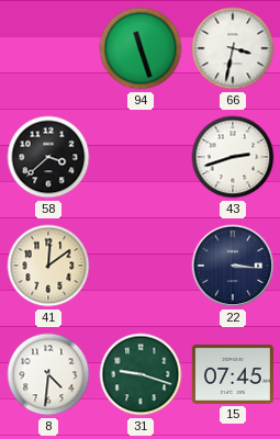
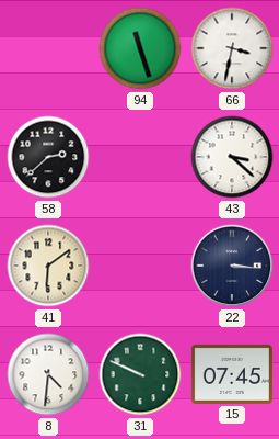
58: 3:38 -> 2:38 (48, 157)
43: 2:42 -> 3:22 (232, 157)
41: 12:09 -> 6:09 (48, 266)
31: 9:18 -> 9:49 (140, 374)
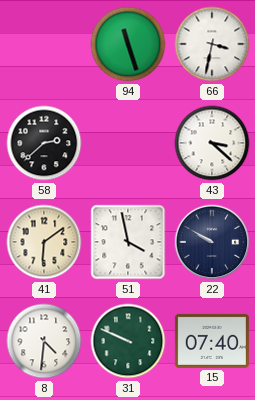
51: none -> 3:58 (128, 242)
22: 3:16 -> 9:50 (212, 242)
15: 07:45 -> 07:40 (212, 341)
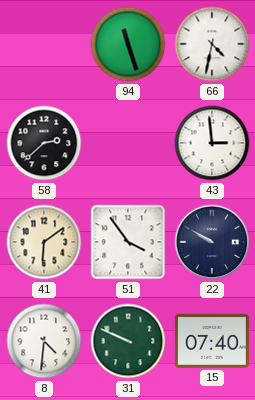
66: 3:32 -> 4:32 (212, 44)
43: 3:22 -> 2:59 (212, 143)
51: 3:58 -> 3:54 (128, 242)
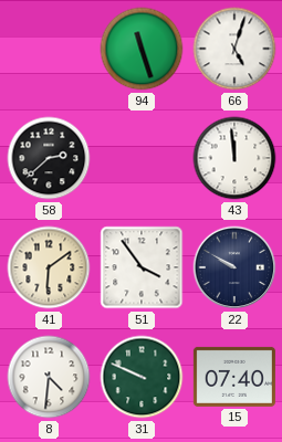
66: 4:32 -> 5:03 (234, 49)
43: 2:59 -> 11:59 (234, 158)
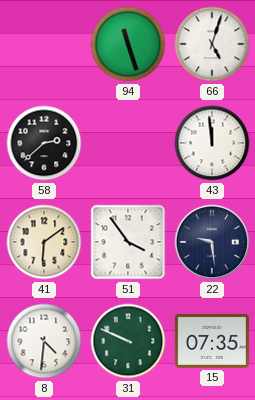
22: 9:50 -> 9:29 (212, 242)
15: 07:40 -> 07:35 (212, 341)
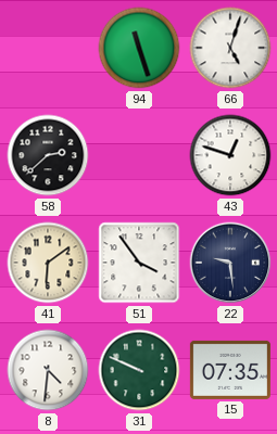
43: 11:59 -> 12:48 (230, 155)
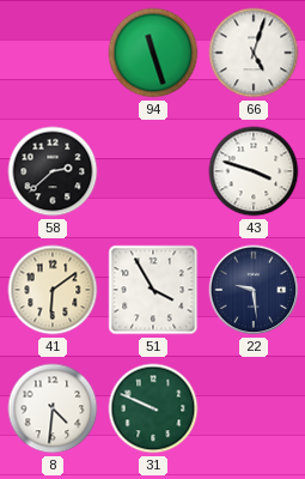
43: 12:48 -> 3:48 (254, 171)
51: 3:54 -> 3:55 (153, 290)
15: 07:35 -> none (230, 370)
